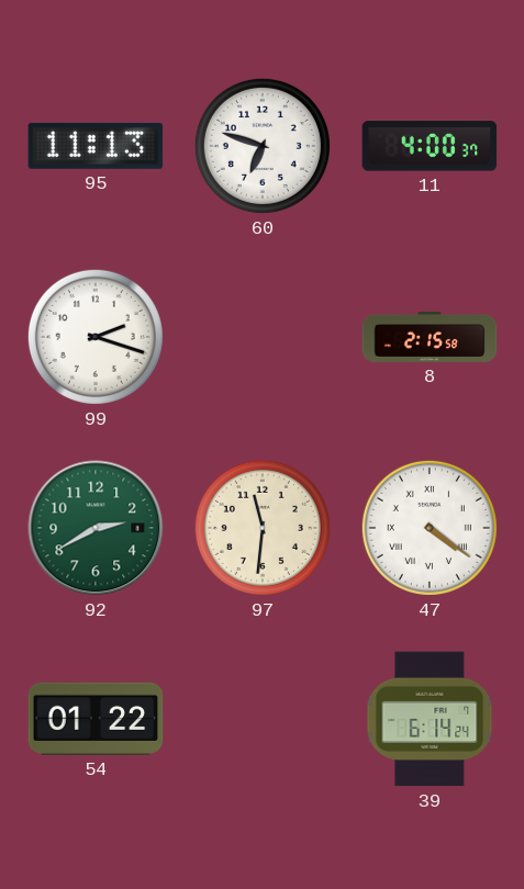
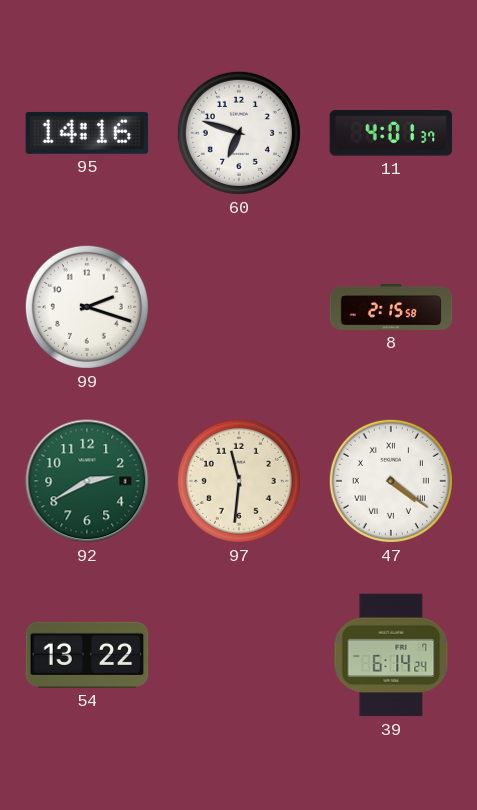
95: 11:13 -> 14:16 (87, 133)
11: 4:00 -> 4:01 (391, 133)
54: 01:22 -> 13:22 (87, 655)
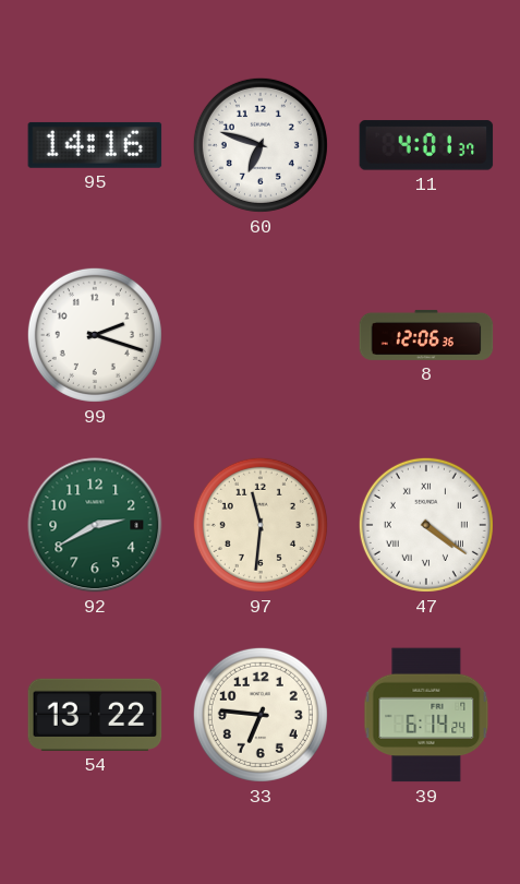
8: 2:15 -> 12:06 (426, 335)
33: none -> 6:46 (261, 715)
